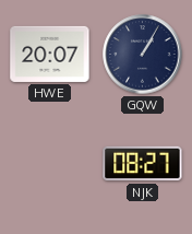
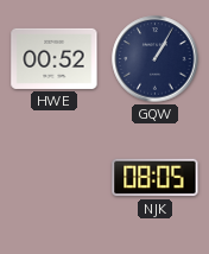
HWE: 20:07 -> 00:52 (55, 58)
NJK: 08:27 -> 08:05 (156, 178)
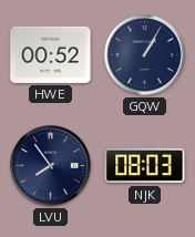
LVU: none -> 7:54 (51, 166)
NJK: 08:05 -> 08:03 (145, 166)
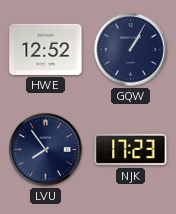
HWE: 00:52 -> 12:52 (46, 49)
NJK: 08:03 -> 17:23 (131, 150)
